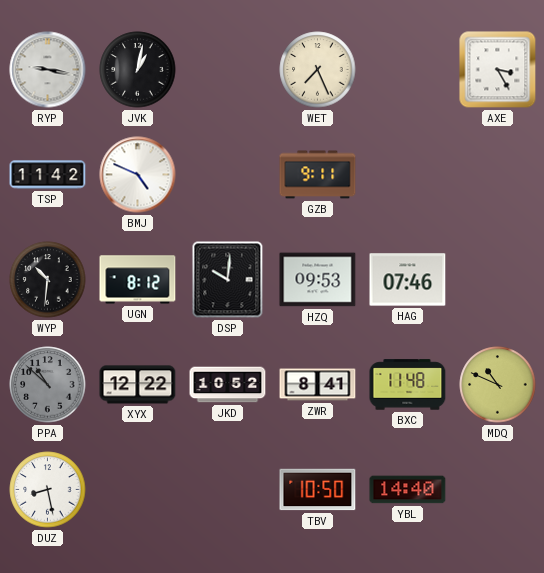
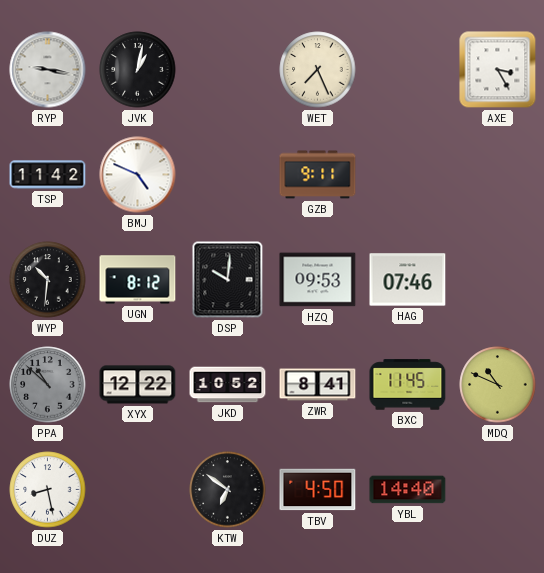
BXC: 11:48 -> 11:45 (408, 385)
KTW: none -> 6:51 (228, 490)
TBV: 10:50 -> 4:50 (318, 490)
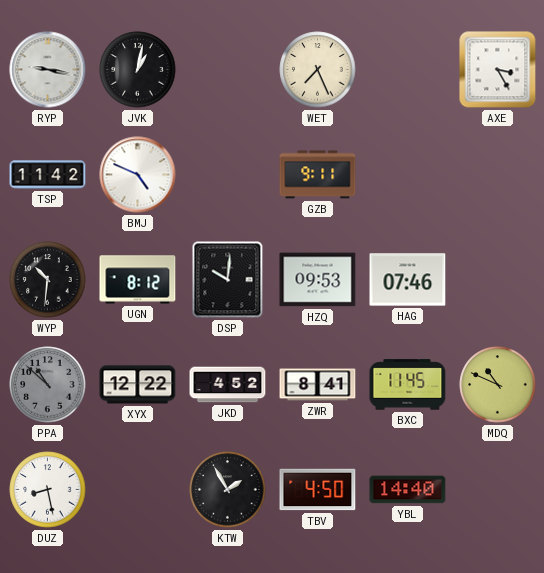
JKD: 10:52 -> 4:52 (228, 385)
KTW: 6:51 -> 1:55 (228, 490)
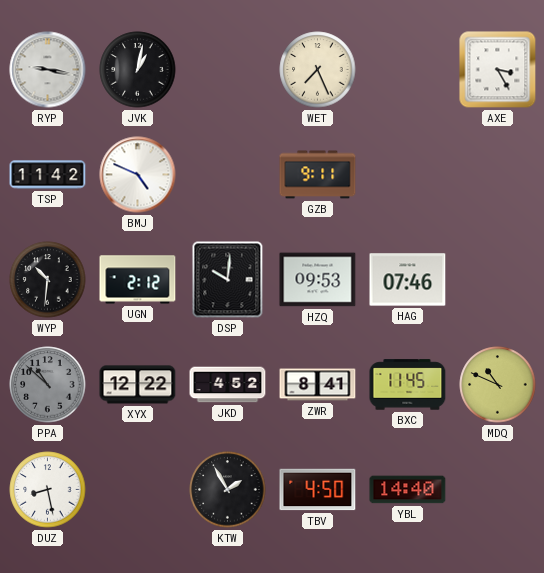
UGN: 8:12 -> 2:12 (138, 280)
